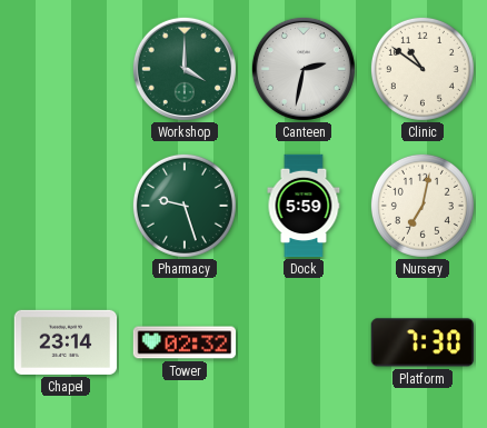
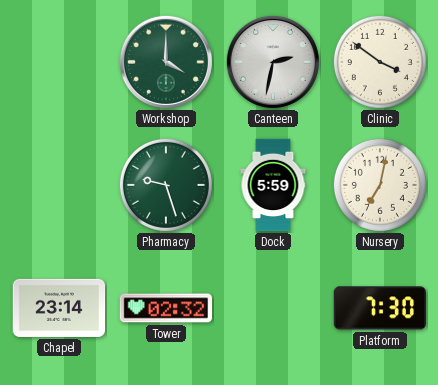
Clinic: 10:51 -> 3:51 (380, 62)
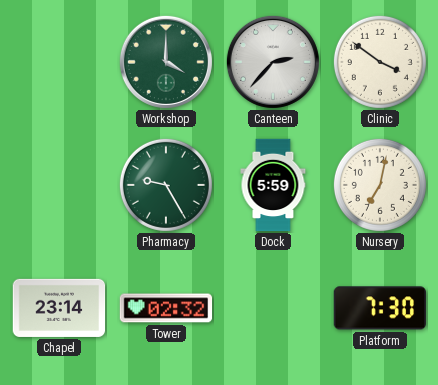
Canteen: 2:32 -> 2:37 (273, 62)
Pharmacy: 9:27 -> 9:25 (166, 185)
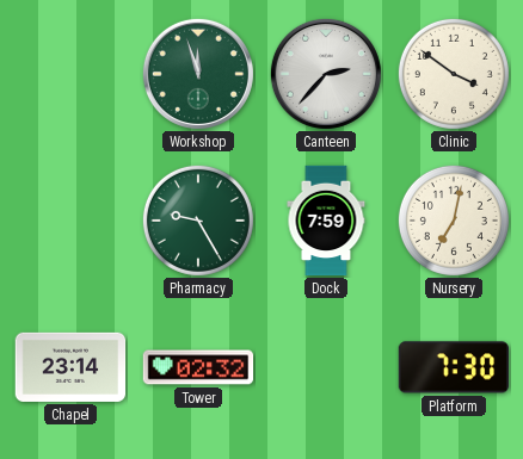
Workshop: 4:00 -> 11:57 (198, 74)
Dock: 5:59 -> 7:59 (326, 221)
